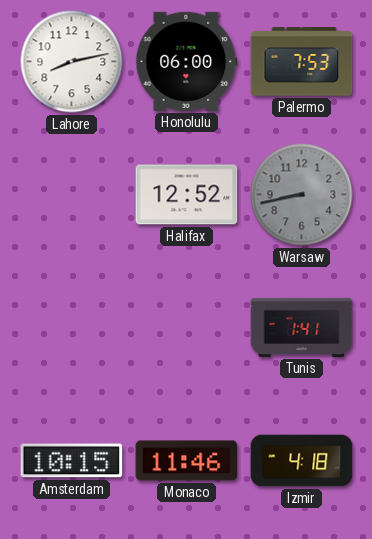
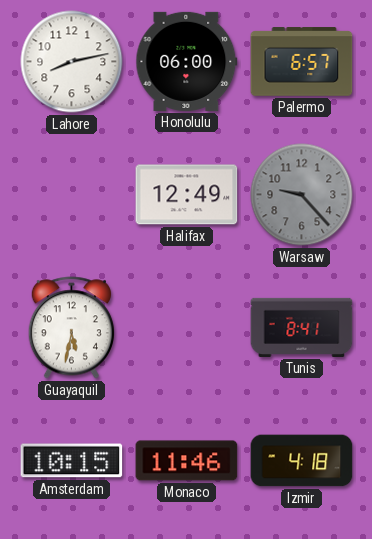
Palermo: 7:53 -> 6:57 (302, 62)
Halifax: 12:52 -> 12:49 (187, 195)
Warsaw: 8:43 -> 9:23 (302, 195)
Guayaquil: none -> 5:32 (71, 328)
Tunis: 1:41 -> 8:41 (302, 327)
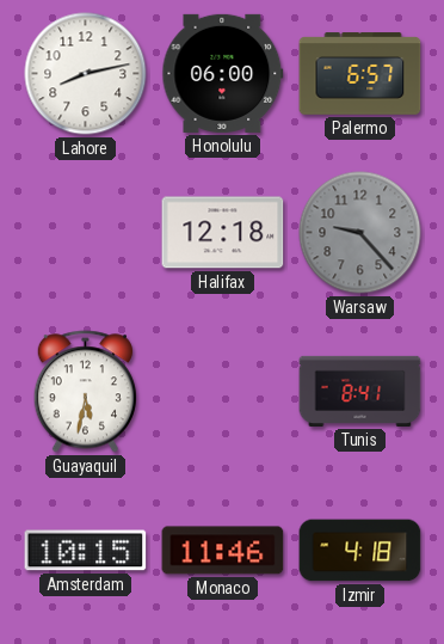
Halifax: 12:49 -> 12:18 (223, 233)
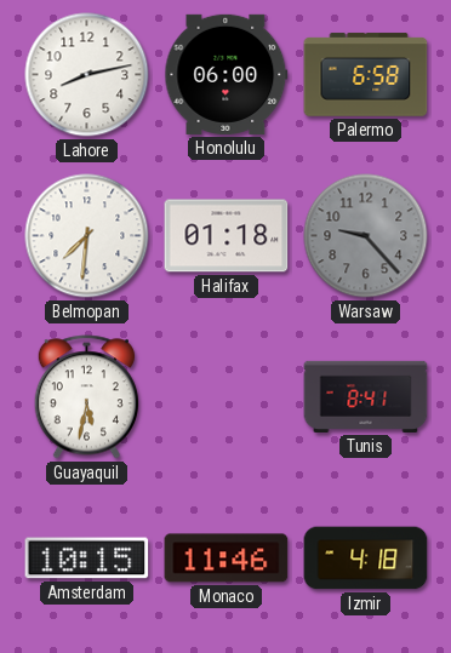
Palermo: 6:57 -> 6:58 (366, 75)
Belmopan: none -> 7:31 (87, 236)
Halifax: 12:18 -> 01:18 (227, 236)
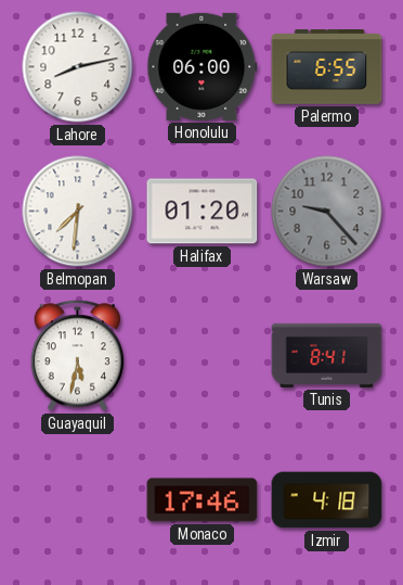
Palermo: 6:58 -> 6:55 (327, 67)
Halifax: 01:18 -> 01:20 (203, 212)
Amsterdam: 10:15 -> none (87, 559)
Monaco: 11:46 -> 17:46 (203, 500)
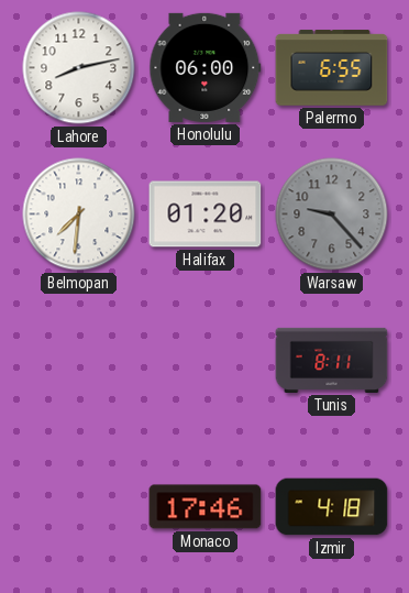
Guayaquil: 5:32 -> none (77, 356)
Tunis: 8:41 -> 8:11 (332, 360)
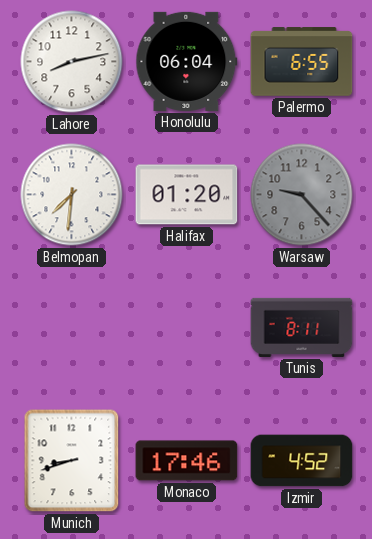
Honolulu: 06:00 -> 06:04 (187, 61)
Munich: none -> 8:42 (72, 461)
Izmir: 4:18 -> 4:52 (302, 461)
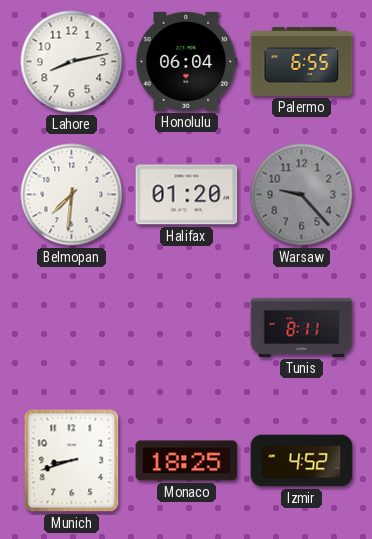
Monaco: 17:46 -> 18:25 (187, 461)
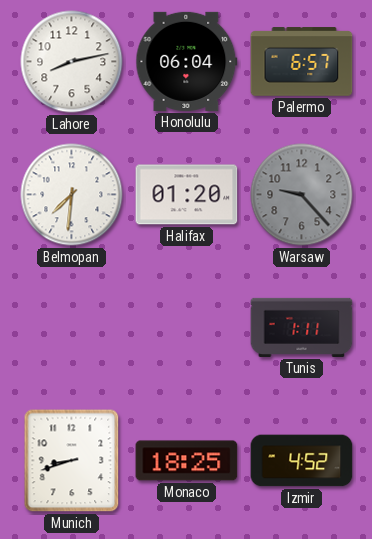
Palermo: 6:55 -> 6:57 (302, 62)
Tunis: 8:11 -> 1:11 (302, 327)
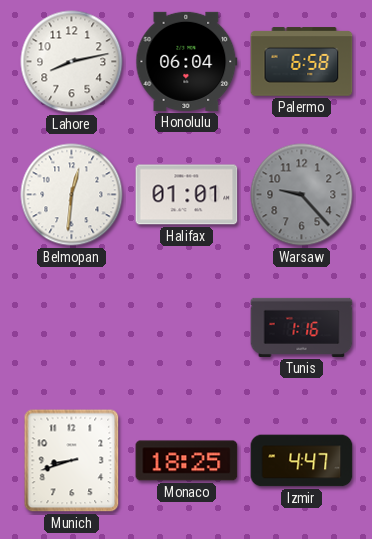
Palermo: 6:57 -> 6:58 (302, 62)
Belmopan: 7:31 -> 12:31 (72, 195)
Halifax: 01:20 -> 01:01 (187, 195)
Tunis: 1:11 -> 1:16 (302, 327)
Izmir: 4:52 -> 4:47 (302, 461)
